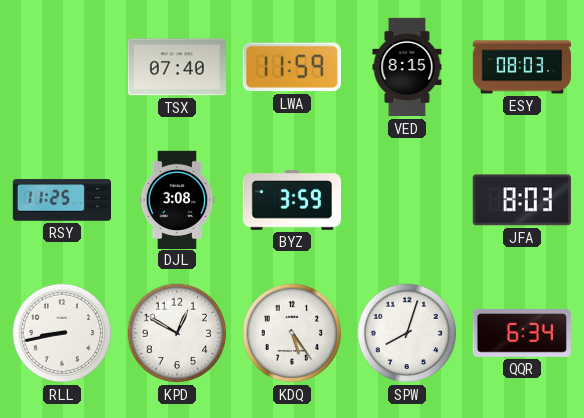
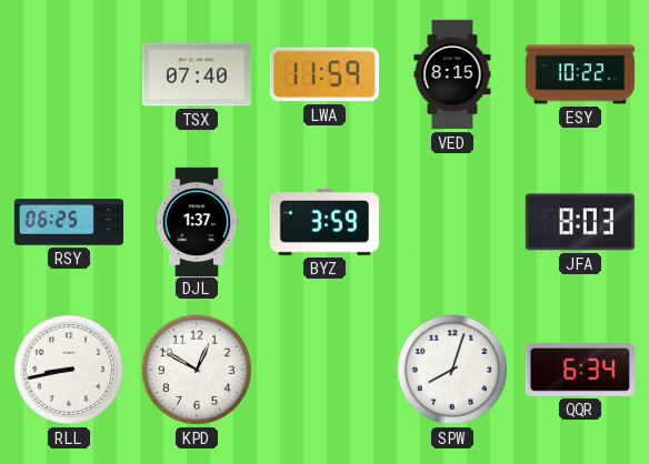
ESY: 08:03 -> 10:22 (579, 74)
RSY: 11:25 -> 06:25 (68, 222)
DJL: 3:08 -> 1:37 (197, 221)
KDQ: 5:24 -> none (292, 333)
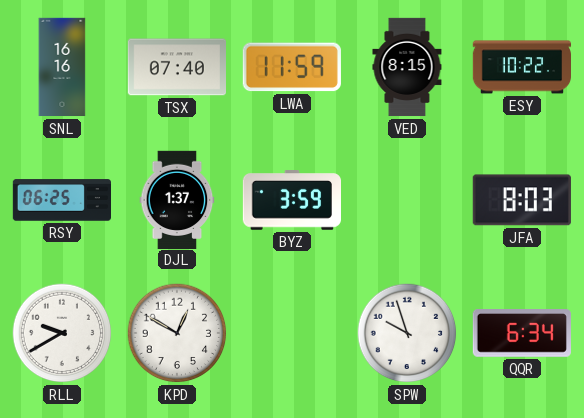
SNL: none -> 16:16 (62, 67)
RLL: 8:43 -> 9:40 (62, 333)
SPW: 8:03 -> 9:57 (407, 333)
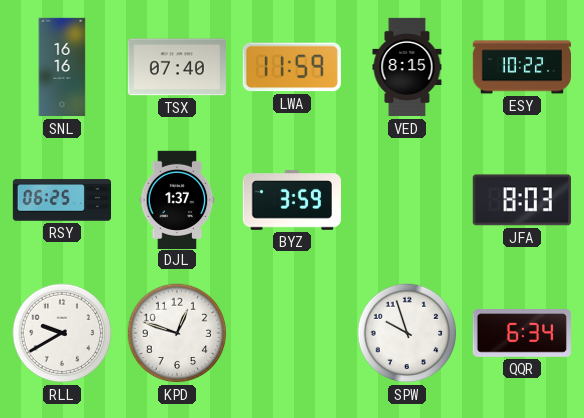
KPD: 12:50 -> 12:48 (177, 333)
